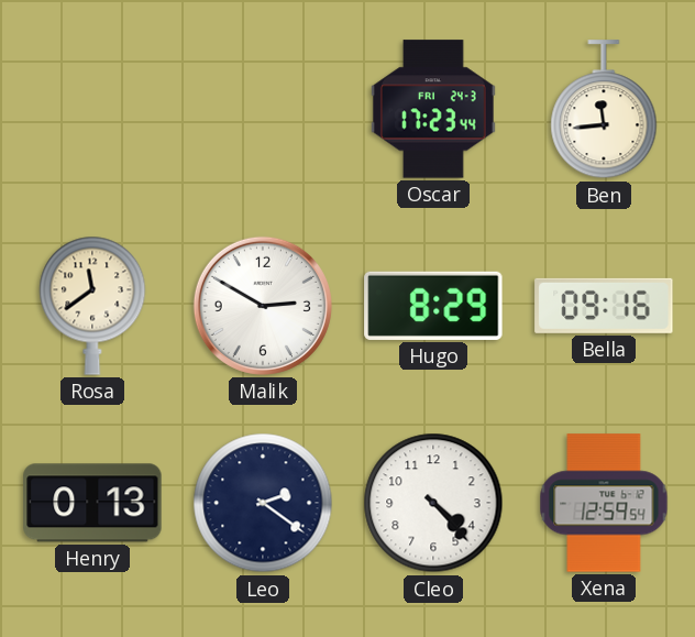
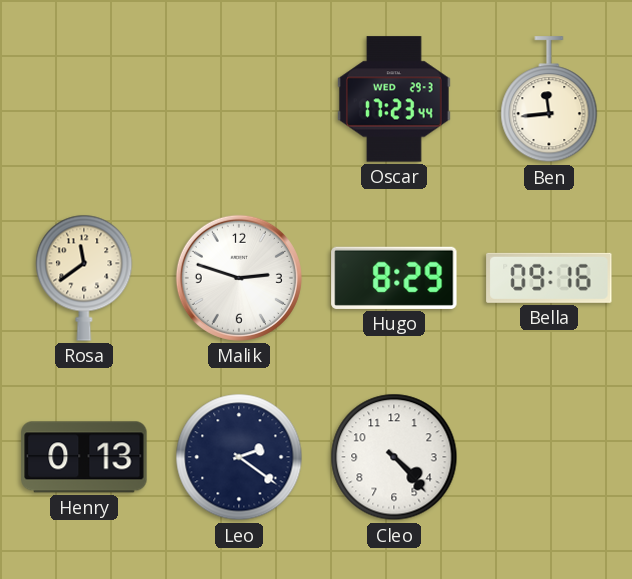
Oscar date: FRI 24-3 -> WED 29-3 (394, 99)
Malik: 2:50 -> 2:48 (239, 278)
Xena: 12:59 -> none (604, 503)
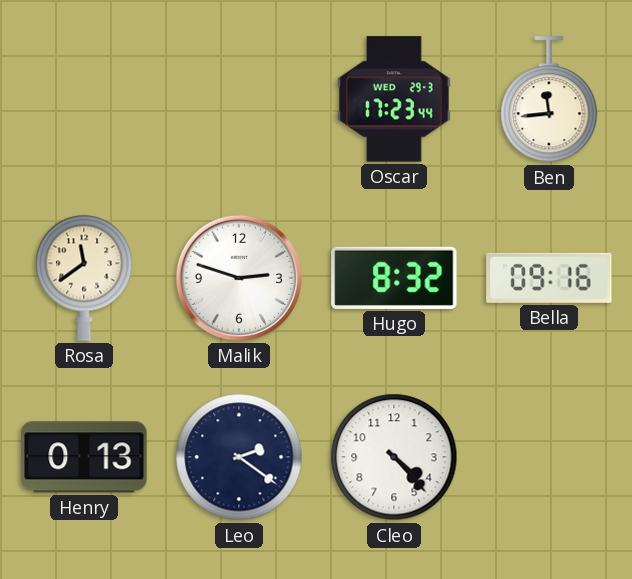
Hugo: 8:29 -> 8:32 (394, 278)
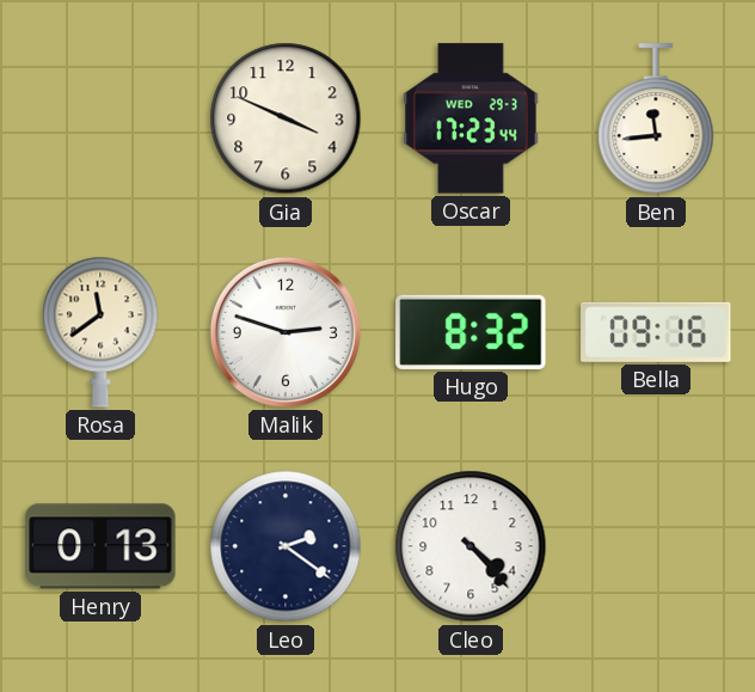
Gia: none -> 3:49 (286, 118)
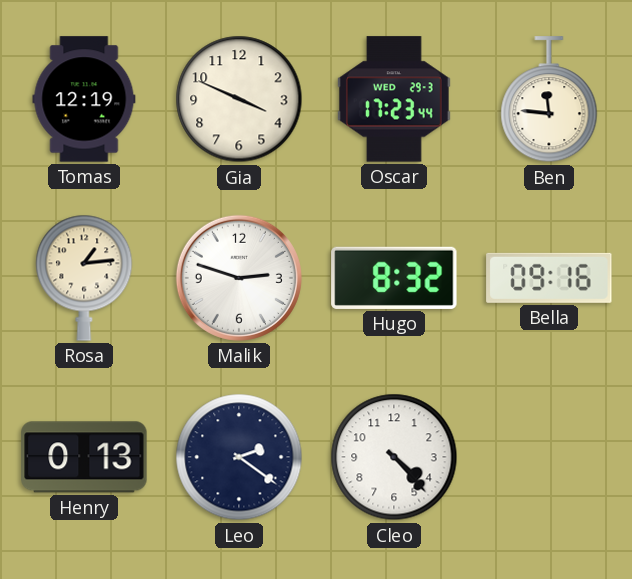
Tomas: none -> 12:19 (84, 99)
Ben: 11:44 -> 11:46 (549, 100)
Rosa: 11:39 -> 1:14 (84, 278)
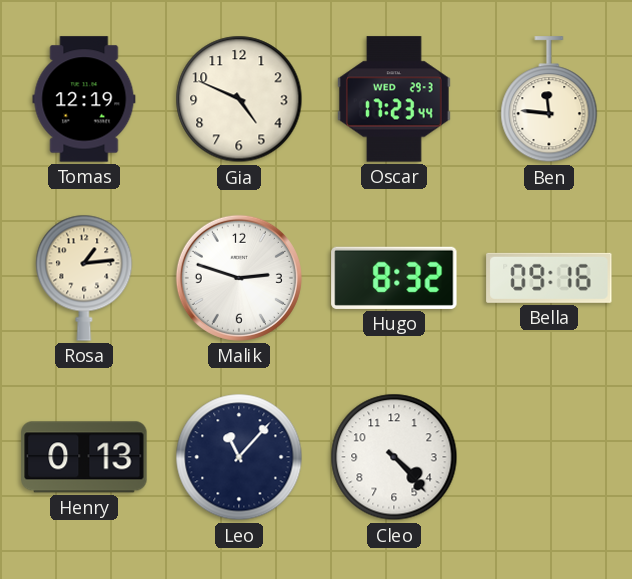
Gia: 3:49 -> 4:49 (239, 99)
Leo: 2:21 -> 11:07 (239, 457)
